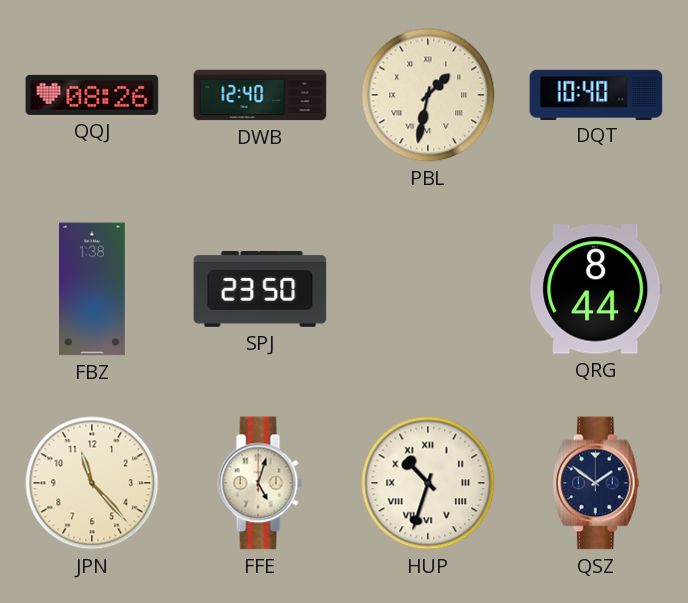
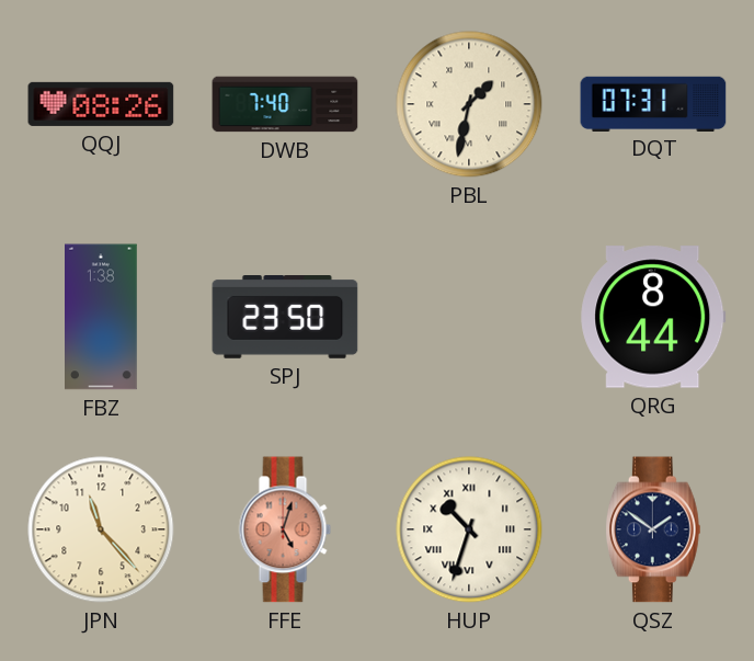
DWB: 12:40 -> 7:40 (285, 104)
DQT: 10:40 -> 07:31 (653, 103)
FFE dial: cream -> salmon (285, 529)
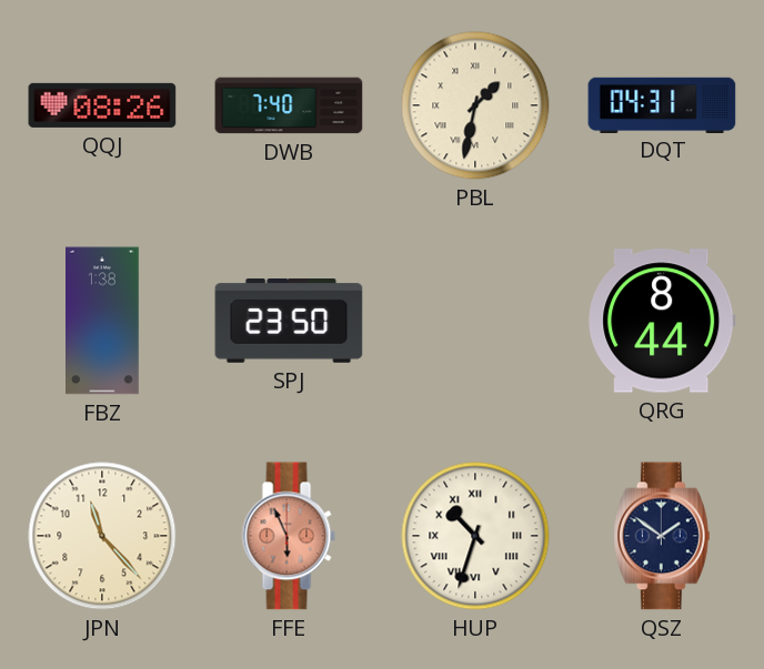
DQT: 07:31 -> 04:31 (662, 104)
FFE: 5:03 -> 5:56 (289, 536)
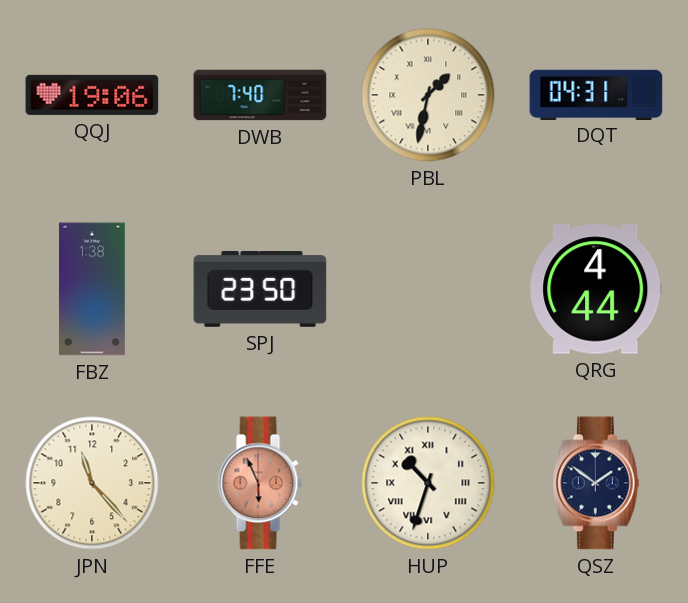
QQJ: 08:26 -> 19:06 (92, 95)
QRG: 8:44 -> 4:44 (596, 289)
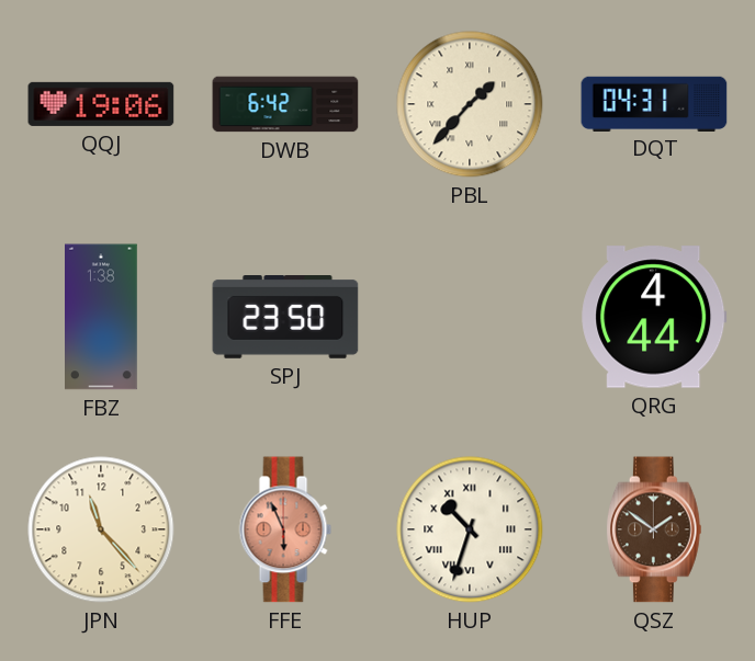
DWB: 7:40 -> 6:42 (285, 104)
PBL: 1:32 -> 1:37 (470, 104)
QSZ dial: navy -> brown (654, 529)
